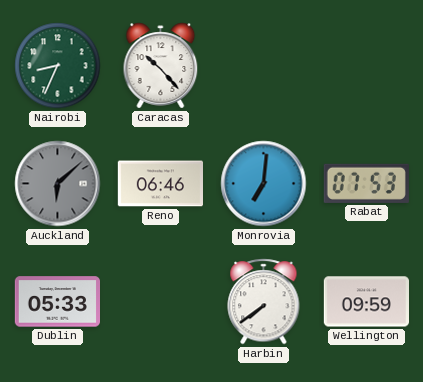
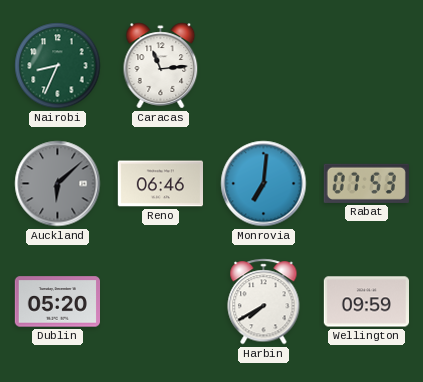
Caracas: 10:23 -> 11:14 (161, 66)
Dublin: 05:33 -> 05:20 (57, 302)
Harbin: 7:39 -> 7:40 (264, 302)
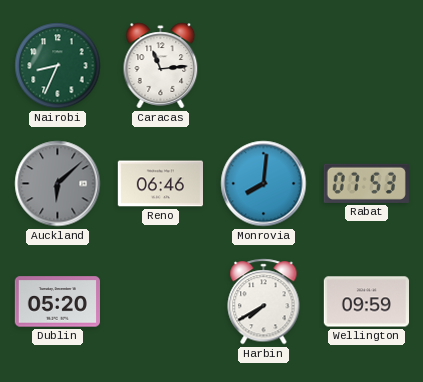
Monrovia: 7:01 -> 8:01 (264, 184)
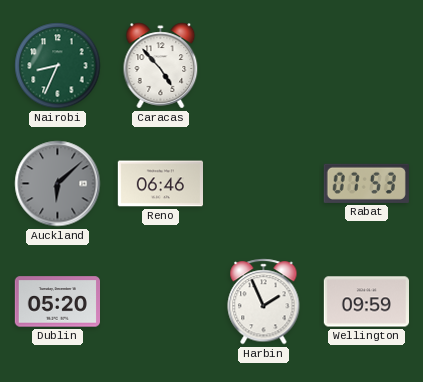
Caracas: 11:14 -> 4:53 (161, 66)
Monrovia: 8:01 -> none (264, 184)
Harbin: 7:40 -> 1:56 (264, 302)
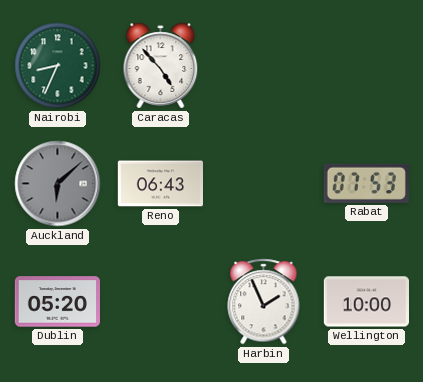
Reno: 06:46 -> 06:43 (160, 184)
Wellington: 09:59 -> 10:00 (366, 302)
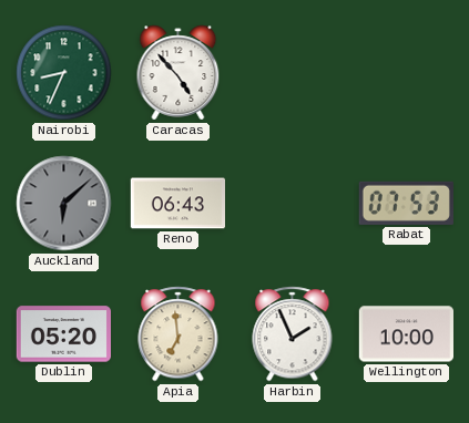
Apia: none -> 6:59 (179, 334)
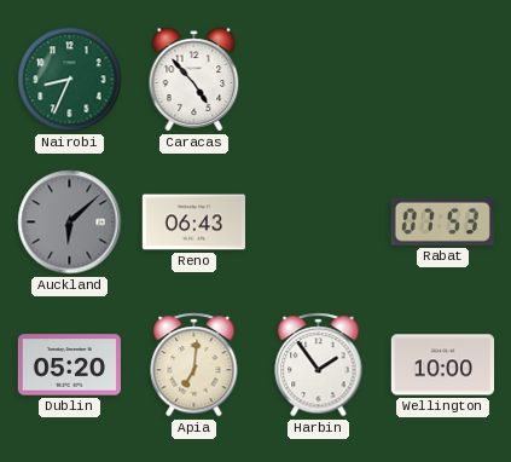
Apia: 6:59 -> 7:01 (194, 365)
Harbin: 1:56 -> 1:54 (319, 365)
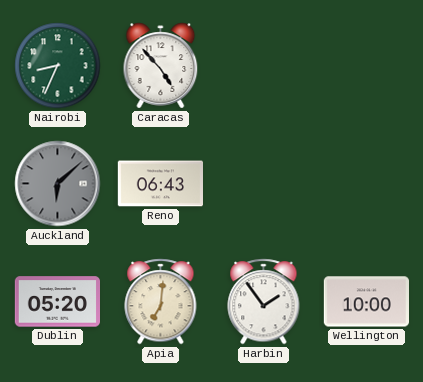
Rabat: 07:53 -> none (442, 221)
